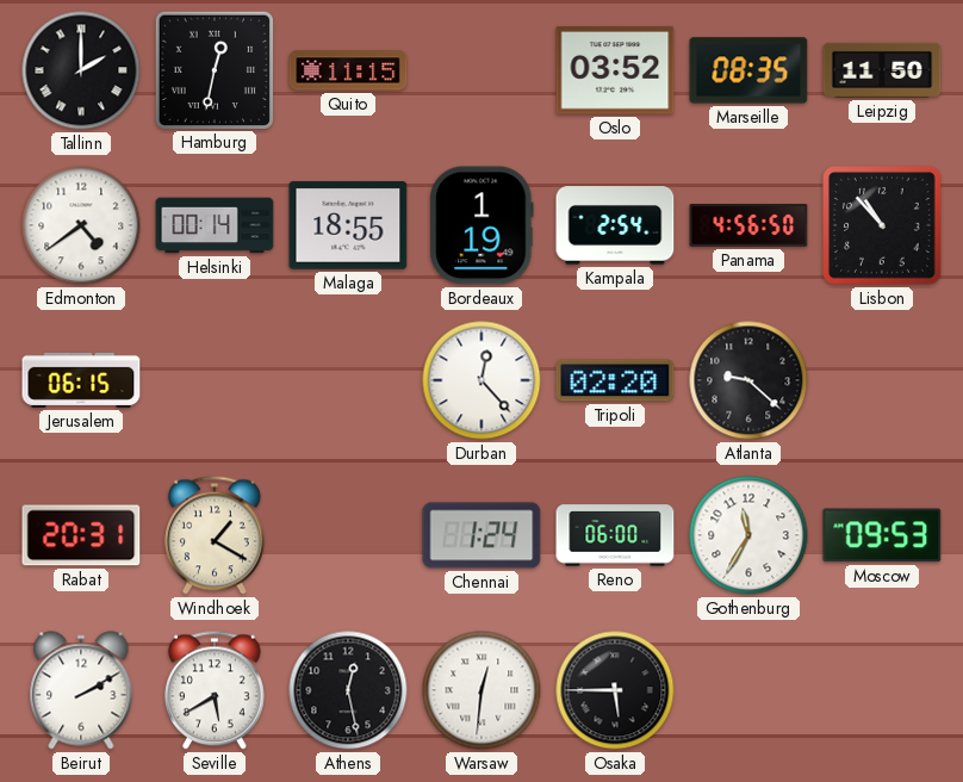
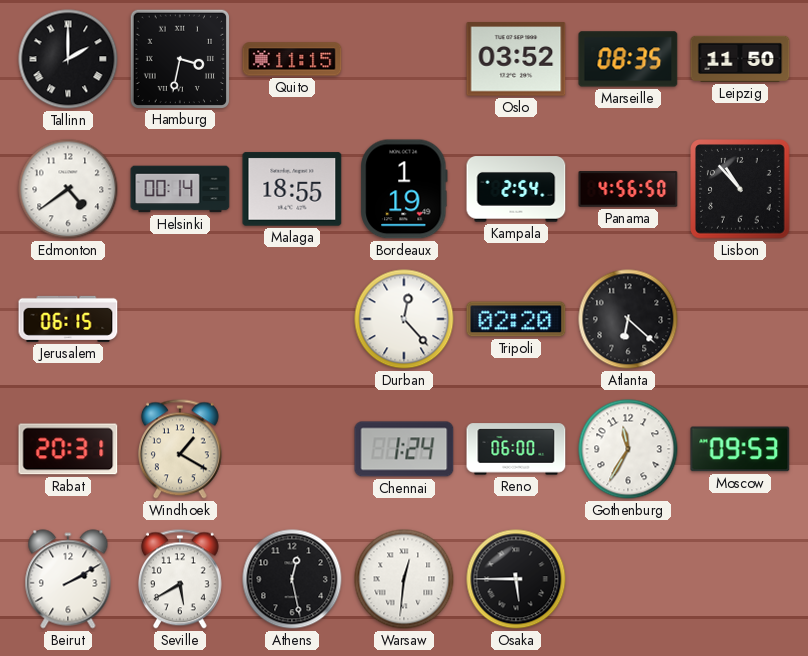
Hamburg: 12:32 -> 3:32 (179, 58)
Atlanta: 9:22 -> 6:22 (628, 319)
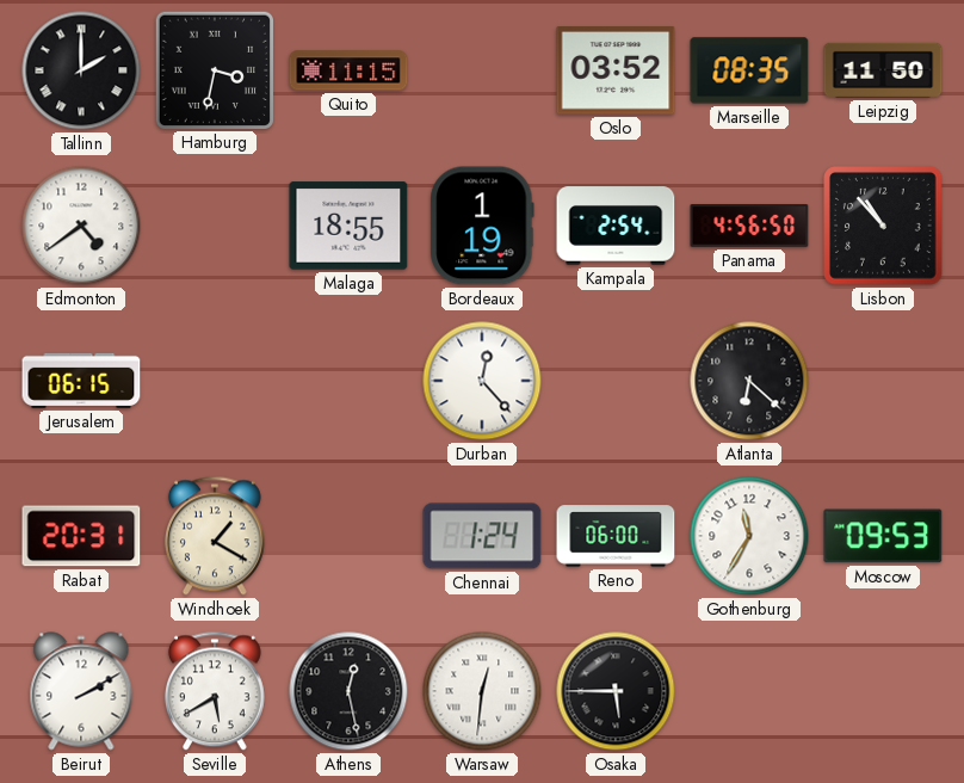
Helsinki: 00:14 -> none (180, 189)
Tripoli: 02:20 -> none (516, 319)
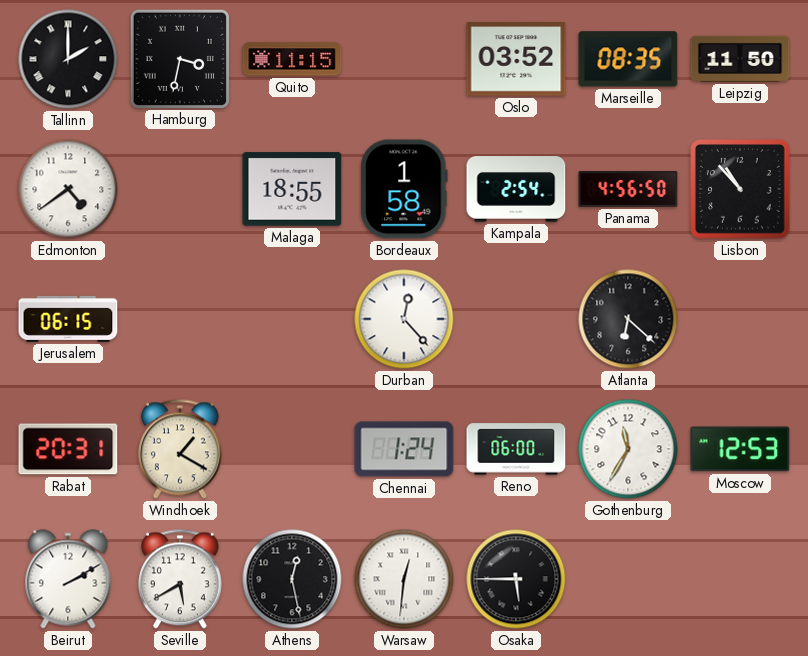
Bordeaux: 1:19 -> 1:58 (404, 189)
Moscow: 09:53 -> 12:53 (740, 449)
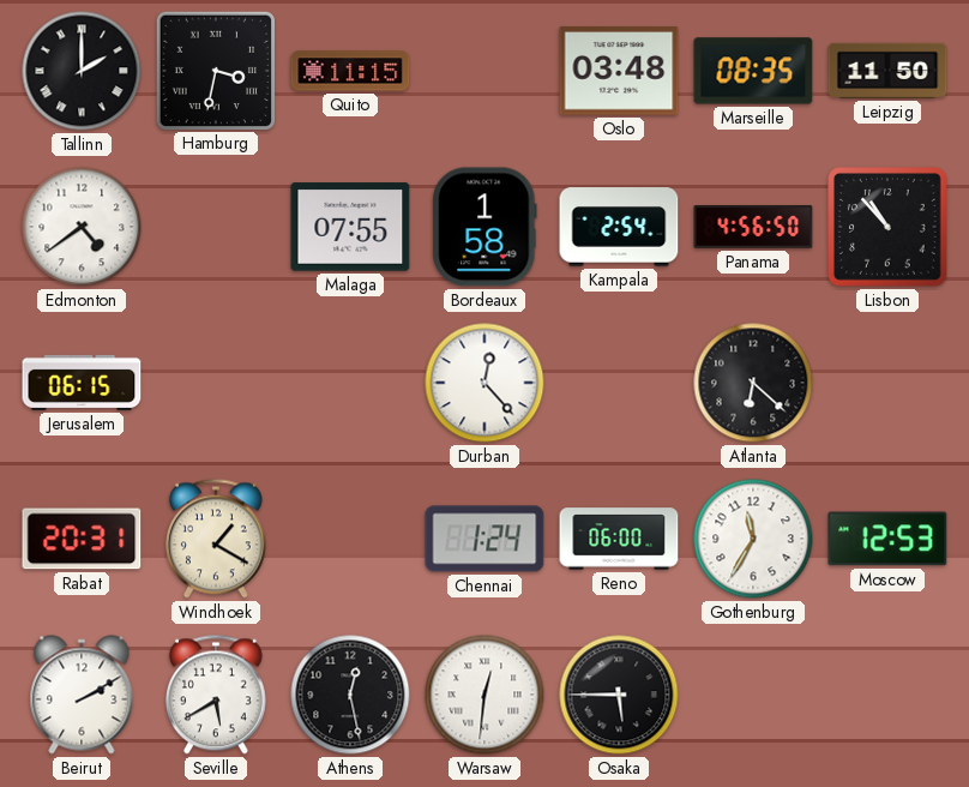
Oslo: 03:52 -> 03:48 (619, 71)
Malaga: 18:55 -> 07:55 (350, 227)
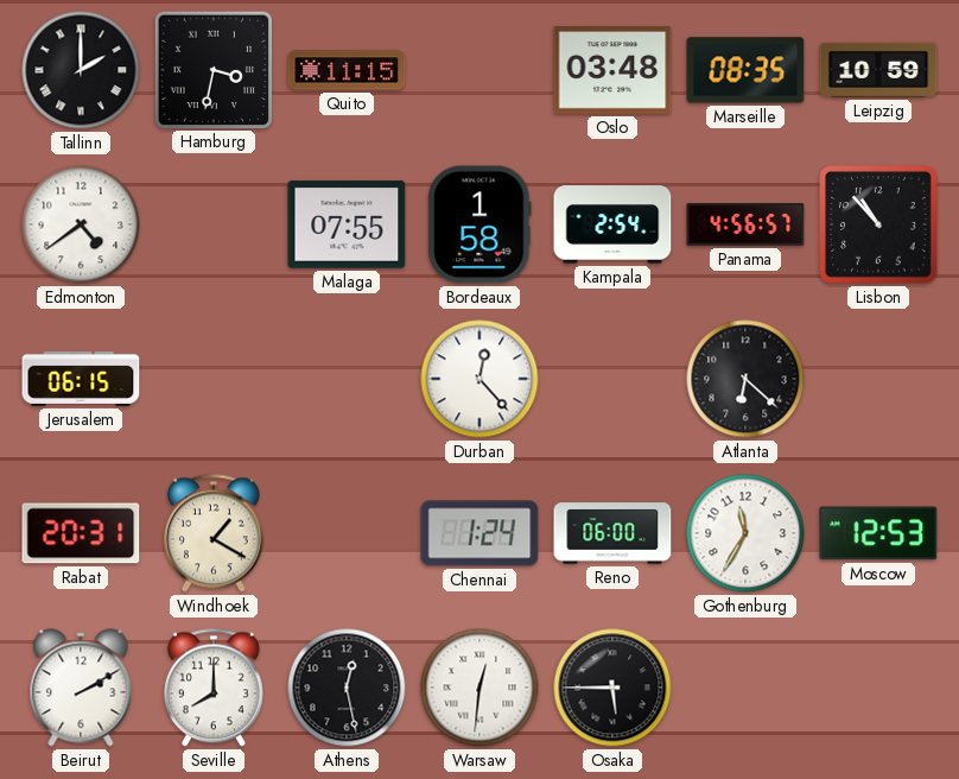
Leipzig: 11:50 -> 10:59 (878, 70)
Panama: 4:56:50 -> 4:56:57 (745, 224)
Seville: 5:40 -> 8:00 (214, 688)
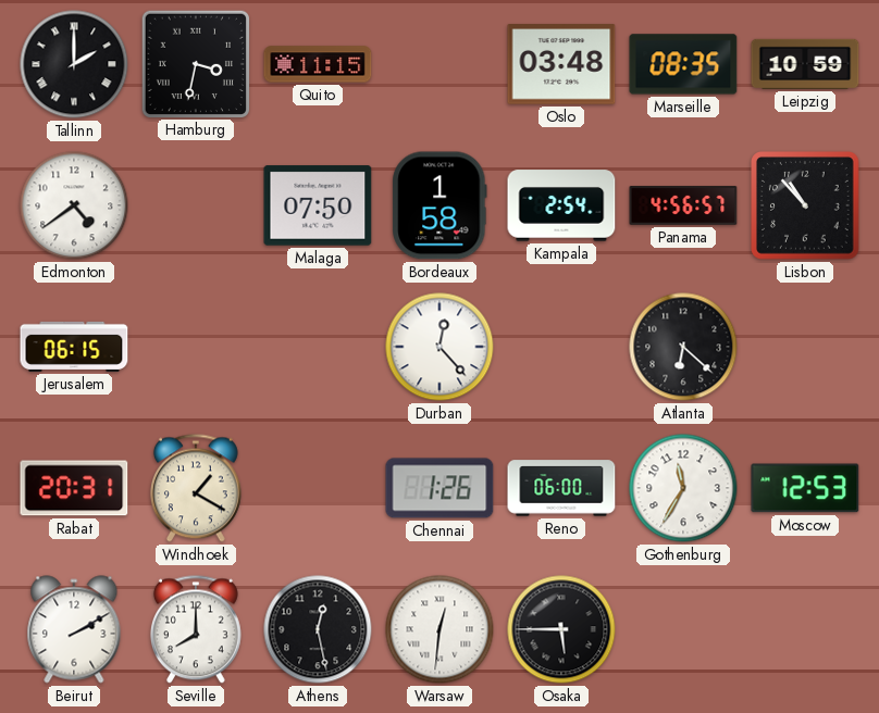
Malaga: 07:55 -> 07:50 (318, 205)
Chennai: 1:24 -> 1:26 (439, 488)
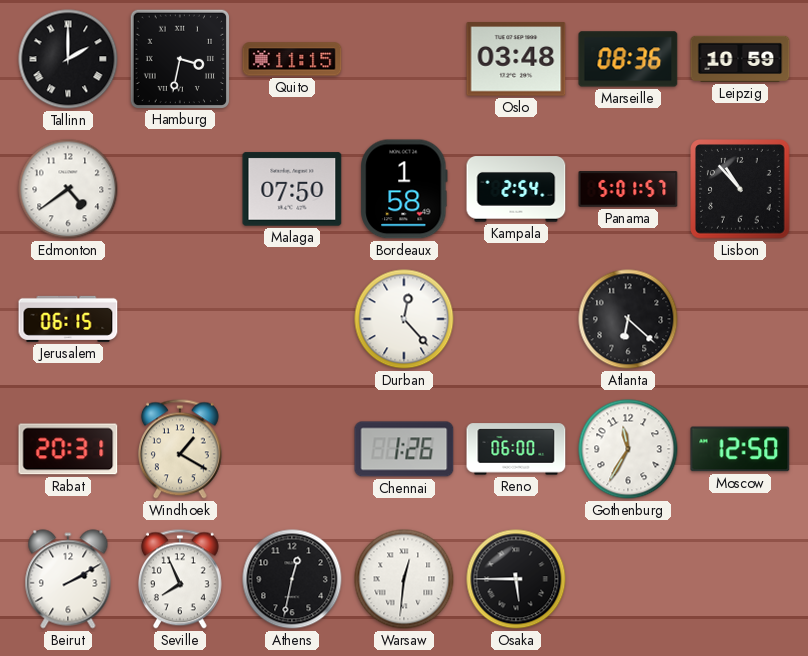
Marseille: 08:35 -> 08:36 (628, 59)
Panama: 4:56 -> 5:01 (628, 189)
Moscow: 12:53 -> 12:50 (740, 449)
Seville: 8:00 -> 7:56 (180, 579)
Athens: 12:28 -> 12:32 (292, 579)
